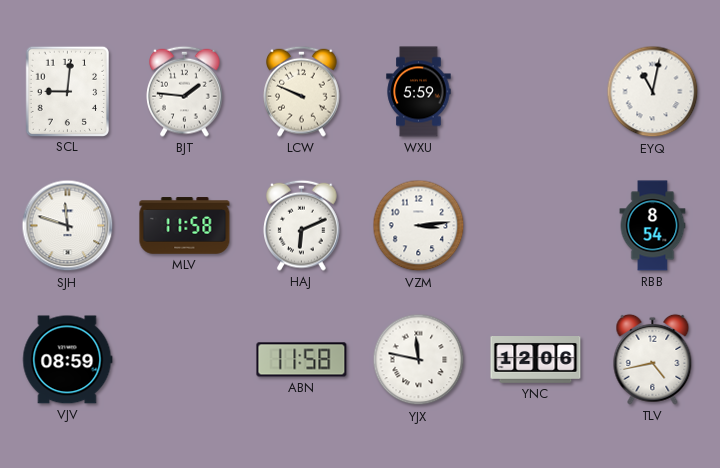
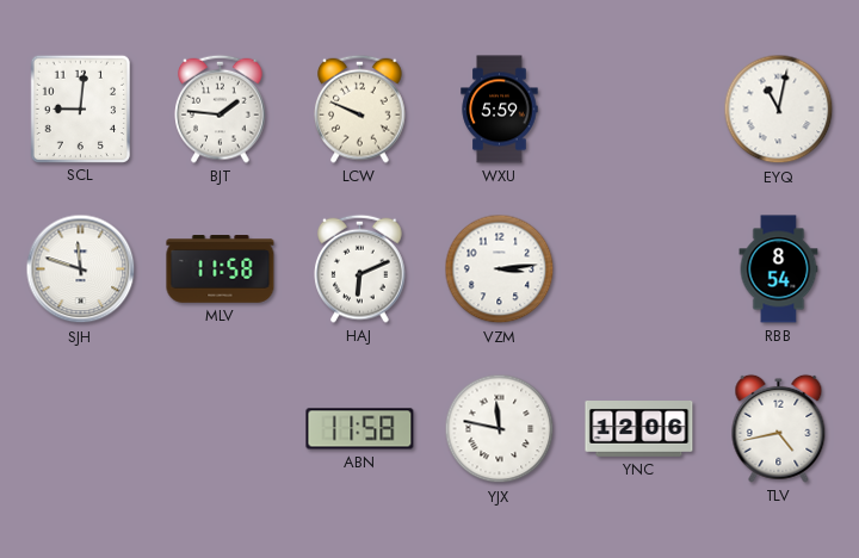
VJV: 08:59 -> none (68, 360)
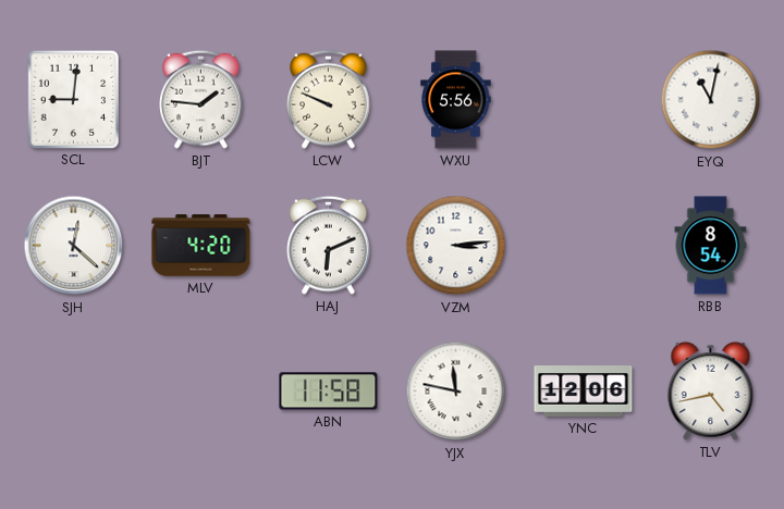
WXU: 5:59 -> 5:56 (456, 100)
SJH: 11:48 -> 12:22 (74, 246)
MLV: 11:58 -> 4:20 (201, 246)
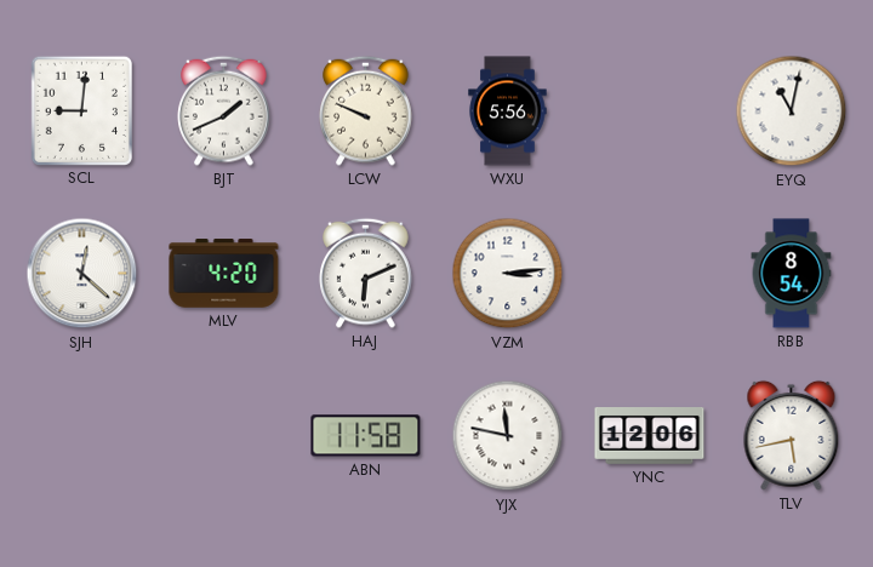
BJT: 1:46 -> 1:41 (224, 110)
TLV: 4:43 -> 5:43 (792, 435)
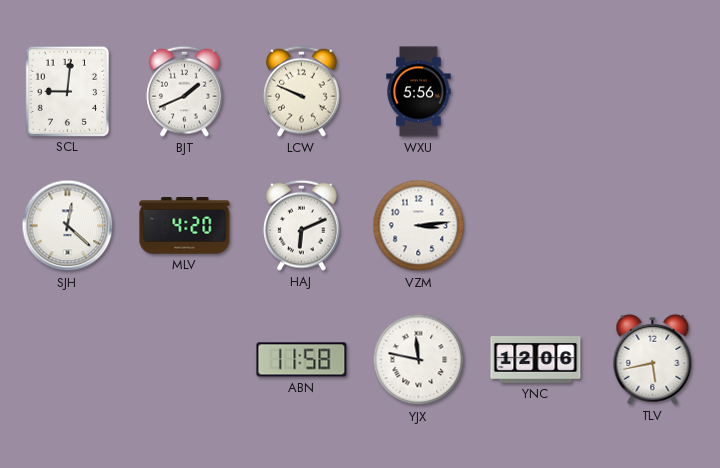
EYQ: 11:02 -> none (792, 111)
RBB: 8:54 -> none (792, 274)
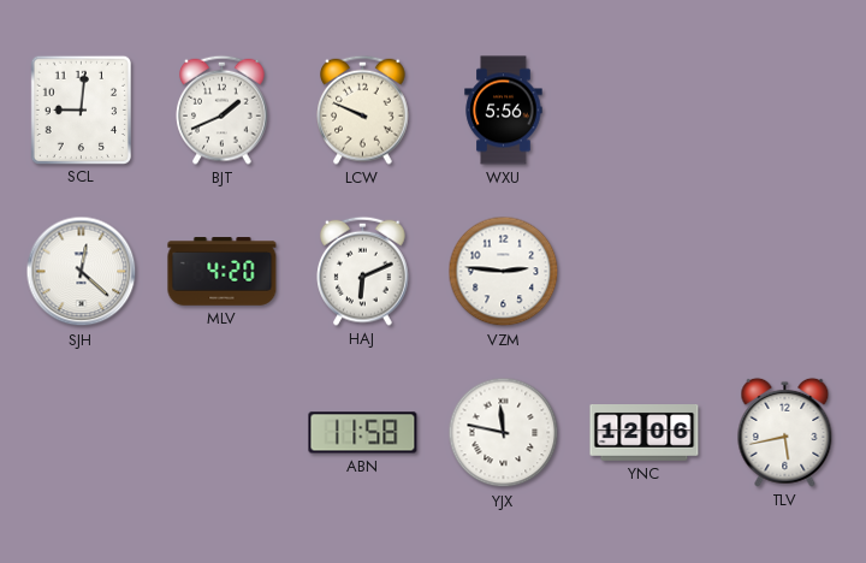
VZM: 3:14 -> 2:46 (504, 272)
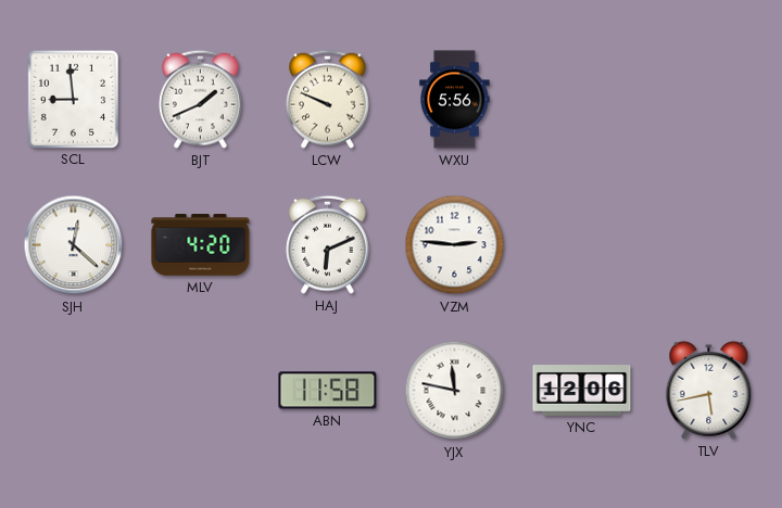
SCL: 9:01 -> 8:59 (73, 99)
